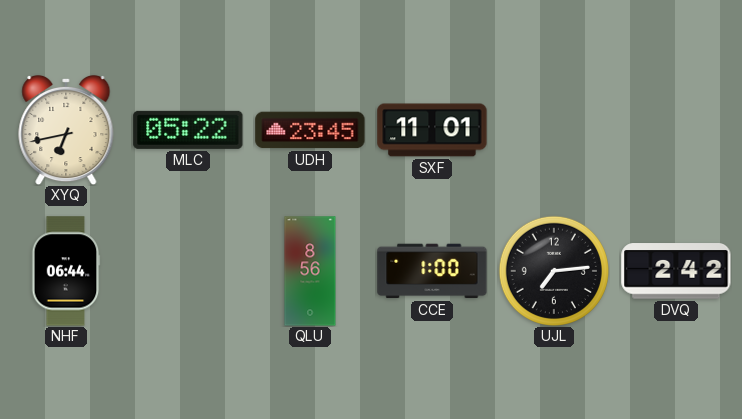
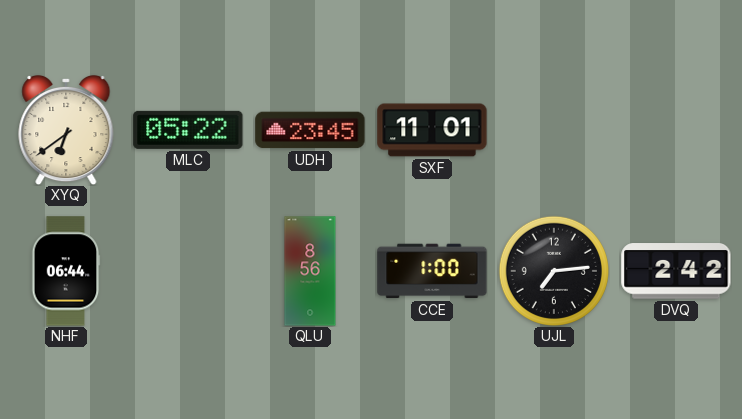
XYQ: 6:43 -> 6:39 (66, 130)
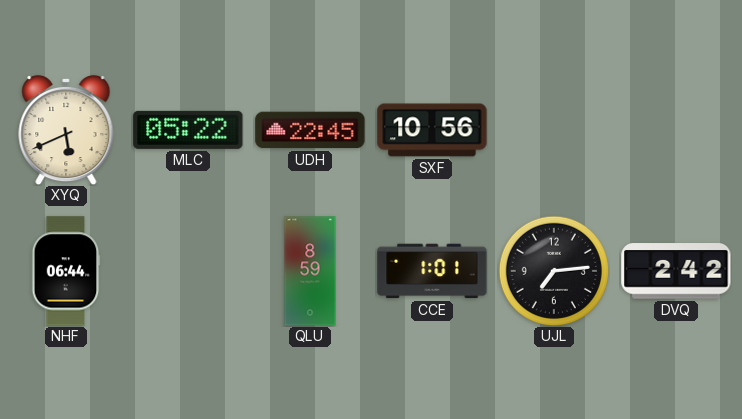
XYQ: 6:39 -> 5:41 (66, 130)
UDH: 23:45 -> 22:45 (310, 130)
SXF: 11:01 -> 10:56 (432, 130)
QLU: 8:56 -> 8:59 (310, 271)
CCE: 1:00 -> 1:01 (432, 271)
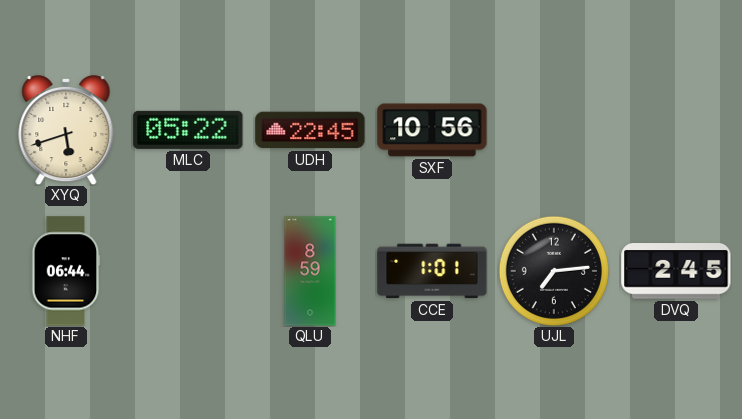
XYQ: 5:41 -> 5:42 (66, 130)
DVQ: 2:42 -> 2:45 (676, 271)
